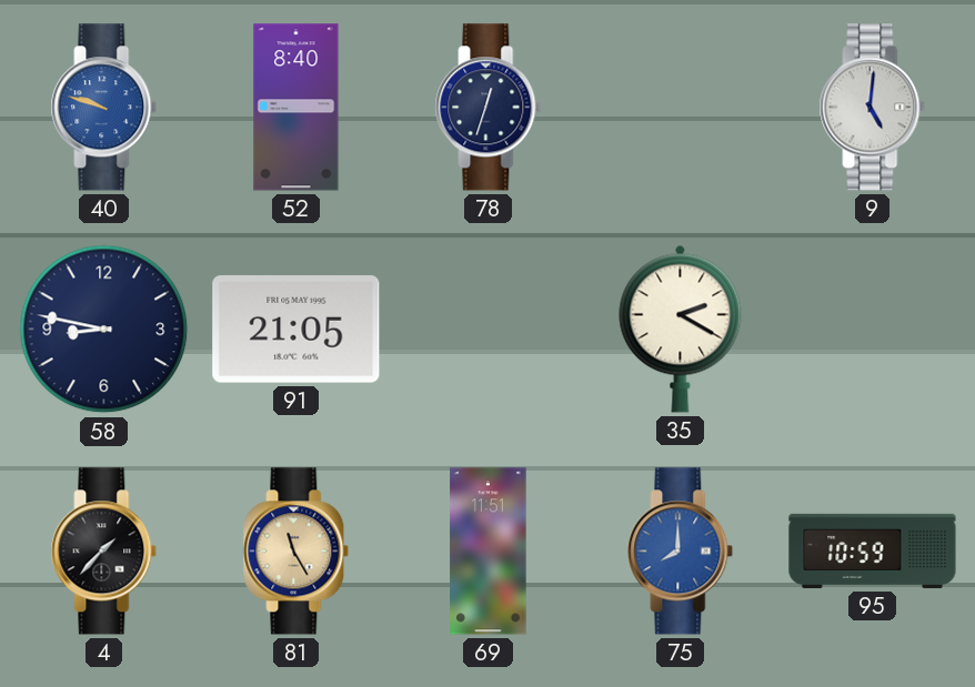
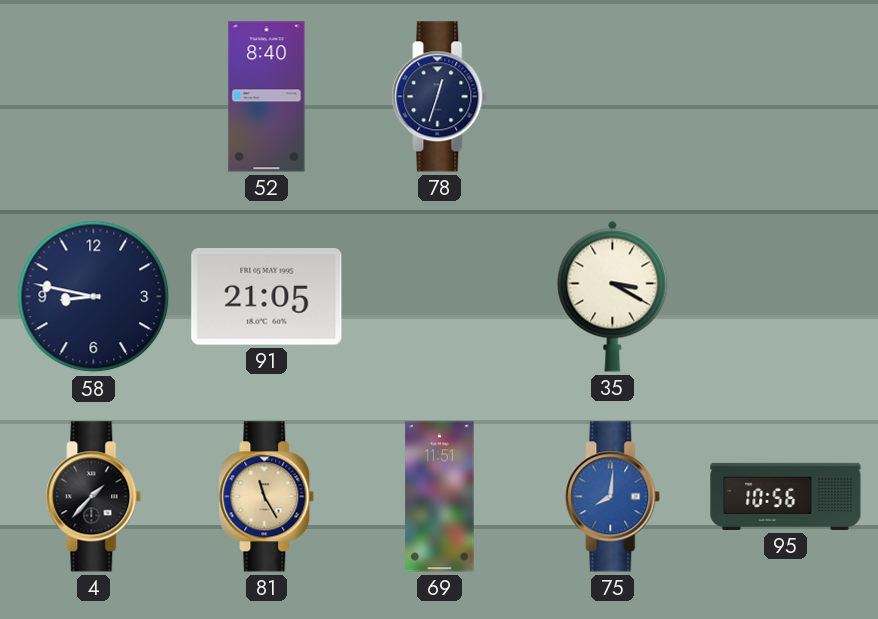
40: 9:48 -> none (104, 108)
9: 5:01 -> none (873, 108)
35: 2:20 -> 3:20 (613, 296)
75: 8:00 -> 8:01 (613, 497)
95: 10:59 -> 10:56 (786, 496)
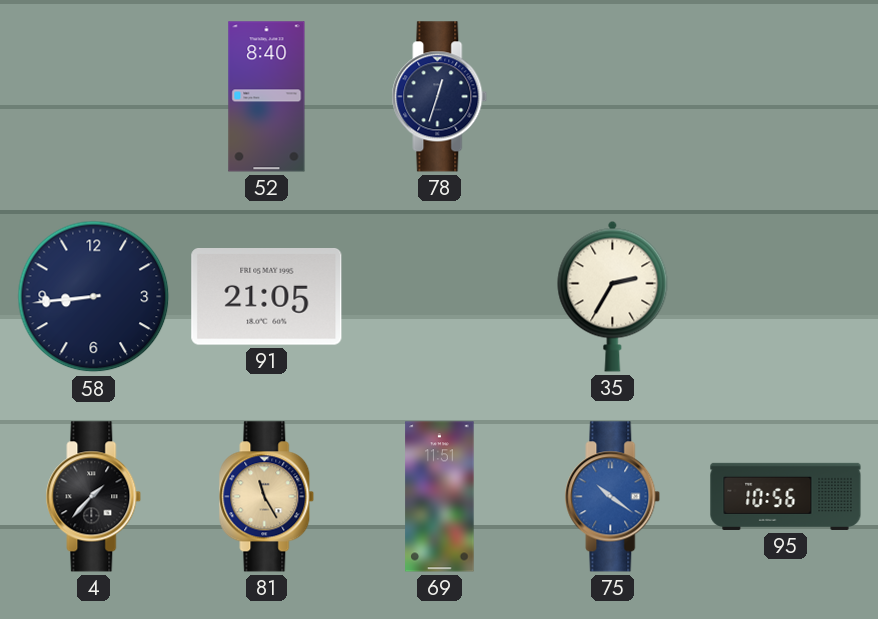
58: 8:47 -> 8:44 (94, 297)
35: 3:20 -> 2:35 (613, 296)
75: 8:01 -> 10:21 (613, 497)
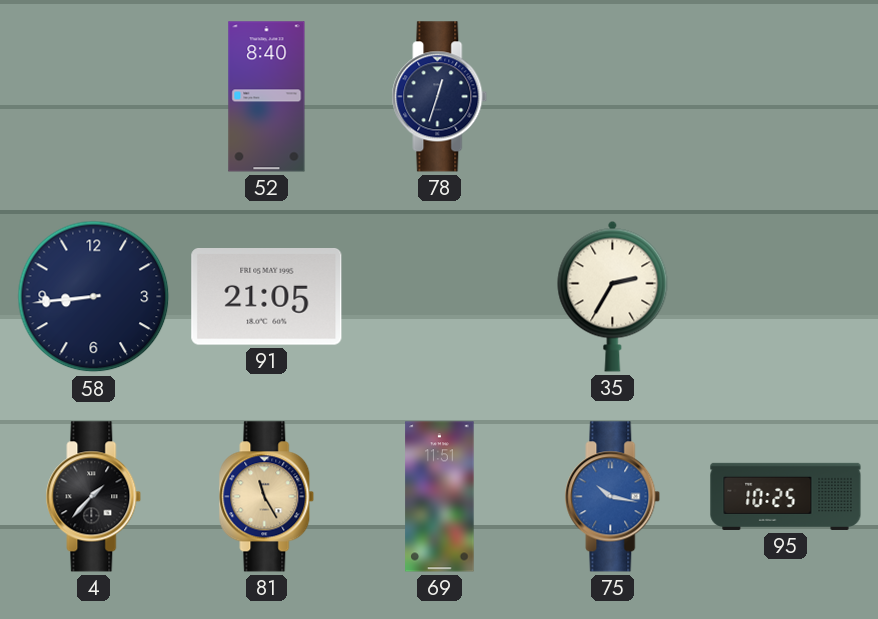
75: 10:21 -> 10:17 (613, 497)
95: 10:56 -> 10:25 (786, 496)
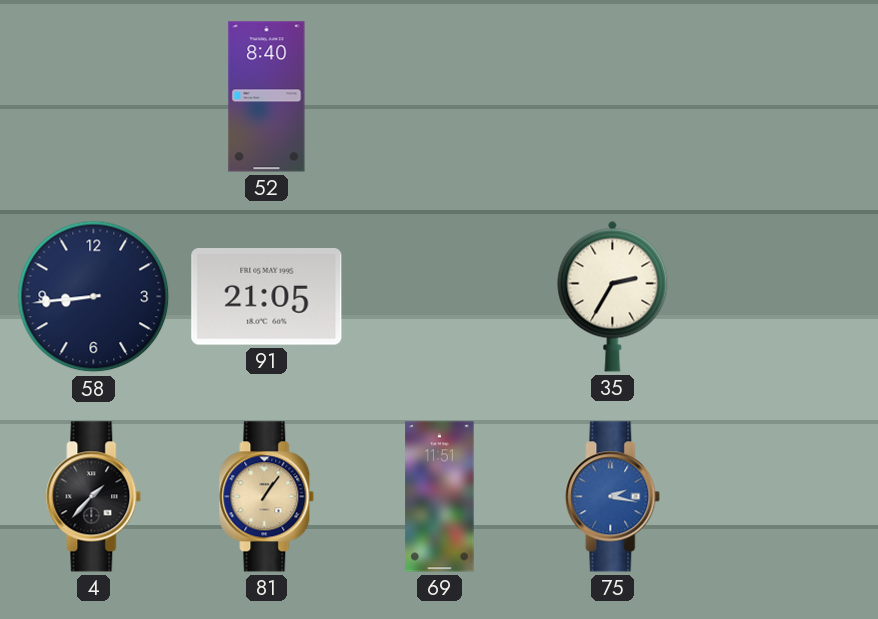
78: 12:33 -> none (440, 97)
81: 11:25 -> 1:06 (267, 497)
75: 10:17 -> 2:17 (613, 497)
95: 10:25 -> none (786, 496)
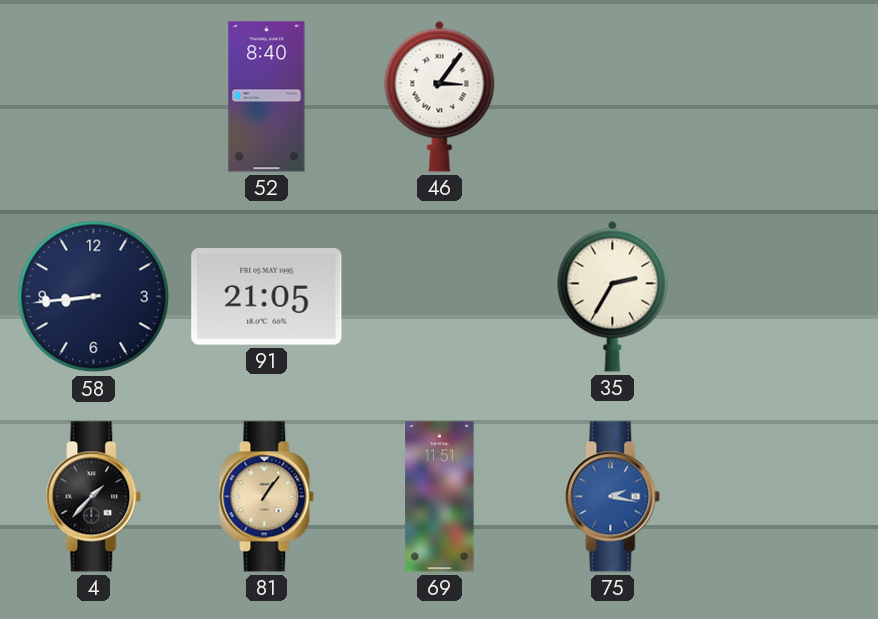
46: none -> 3:06 (440, 96)
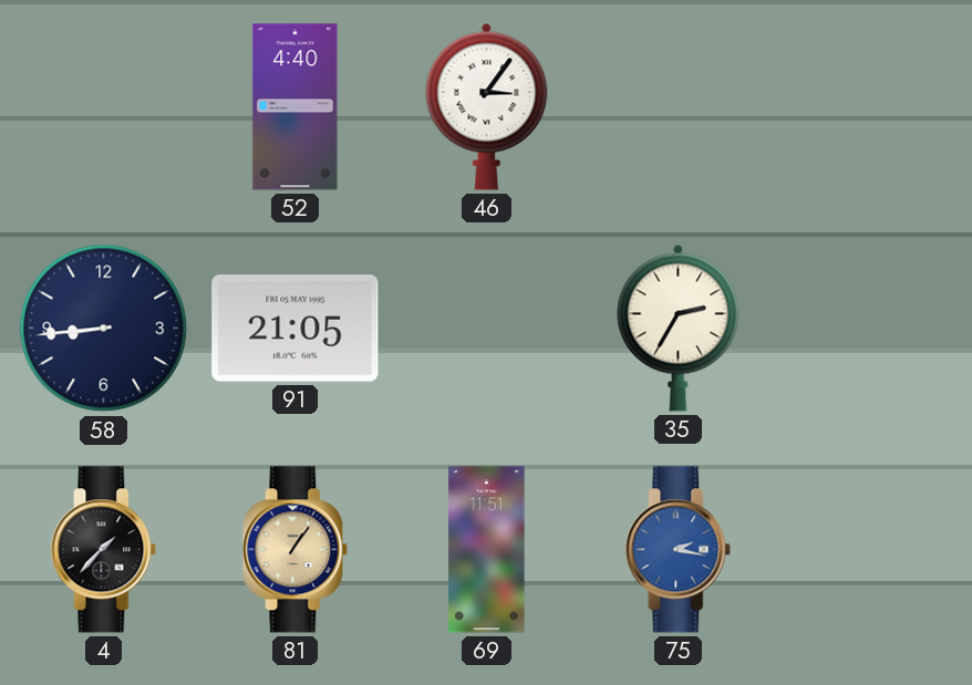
52: 8:40 -> 4:40 (296, 107)
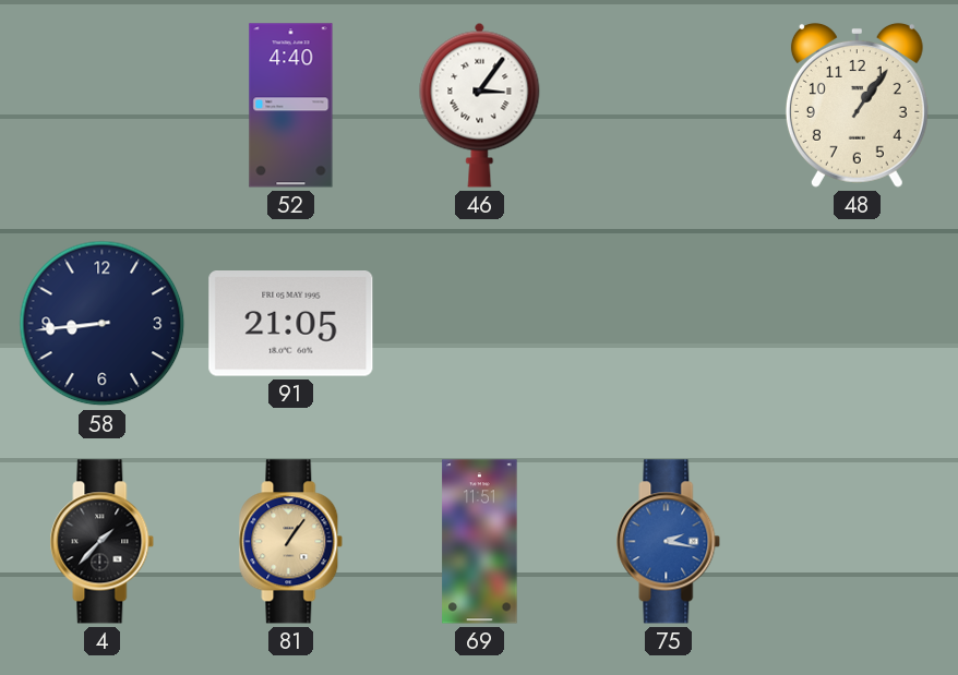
48: none -> 1:06 (857, 106)
35: 2:35 -> none (679, 328)
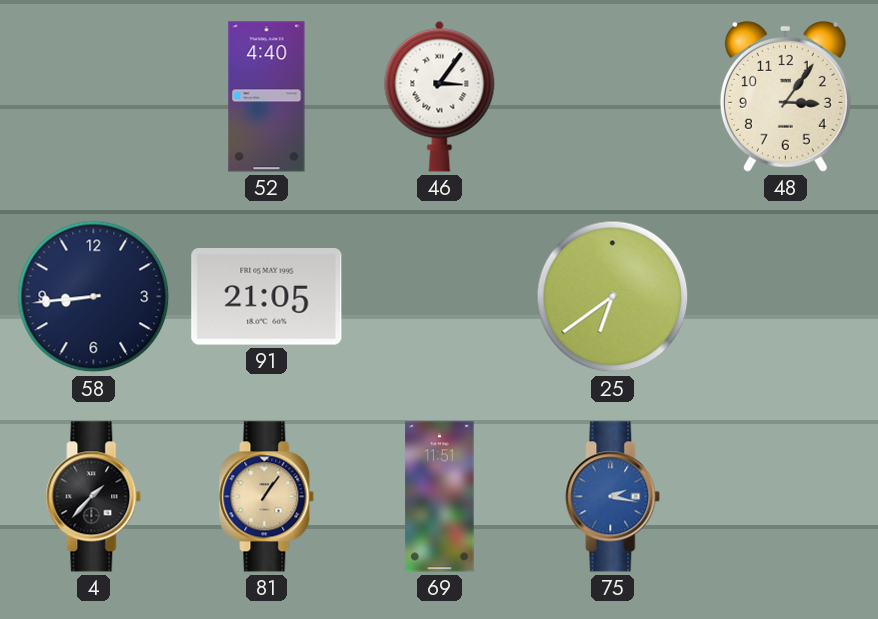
48: 1:06 -> 3:06 (785, 97)
25: none -> 6:39 (613, 297)
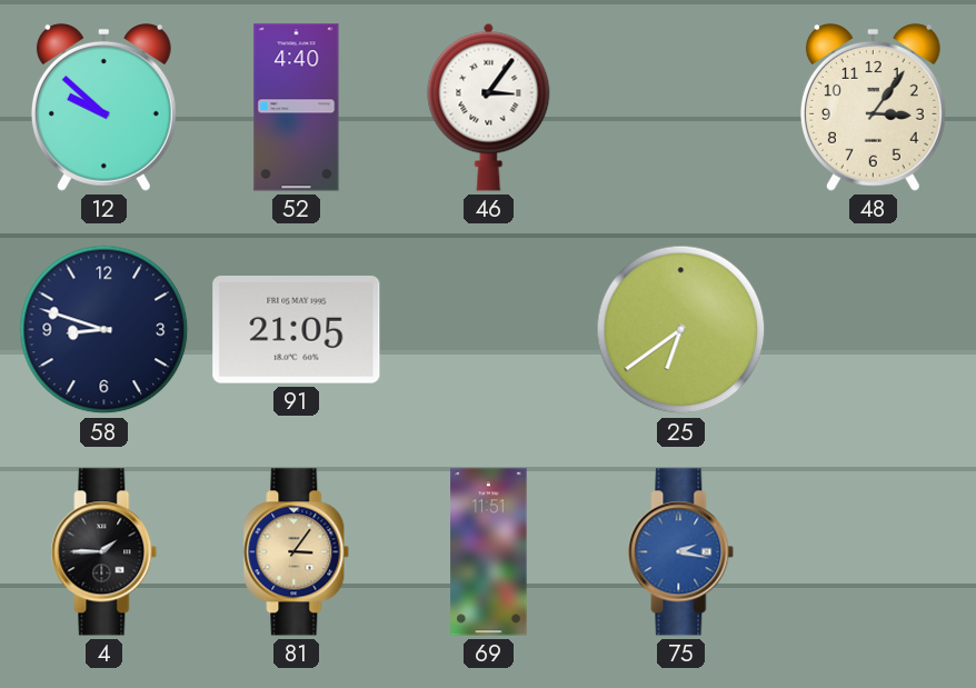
12: none -> 9:52 (103, 108)
58: 8:44 -> 8:48 (104, 330)
4: 1:37 -> 1:45 (104, 552)
81: 1:06 -> 3:06 (297, 552)
